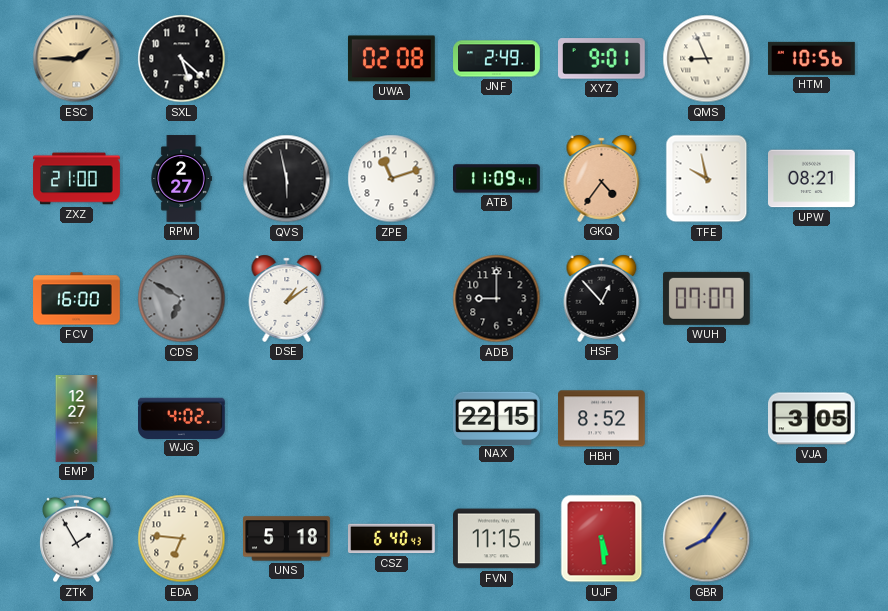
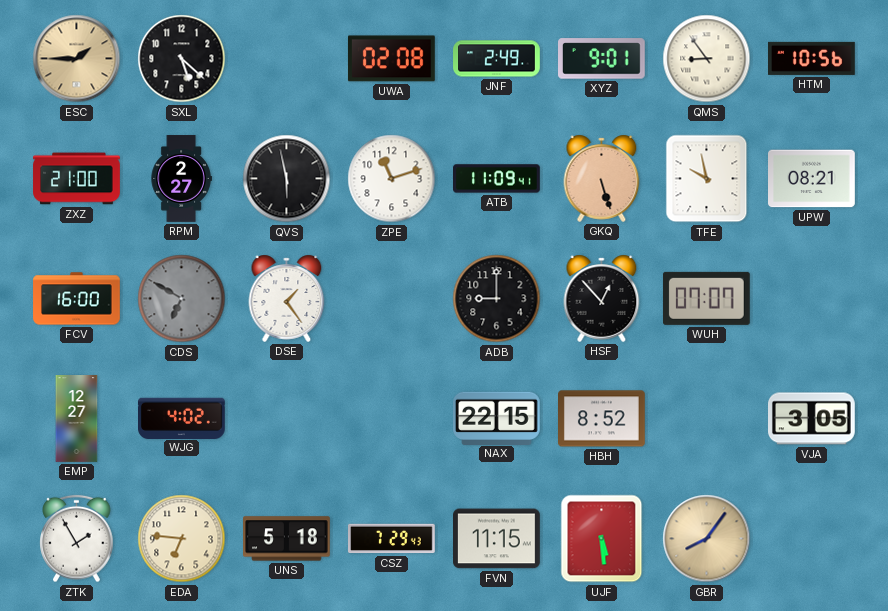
QMS: 8:56 -> 8:54 (707, 59)
GKQ: 4:36 -> 5:27 (602, 178)
DSE: 1:09 -> 1:24 (287, 298)
CSZ: 6:40 -> 7:29 (392, 539)
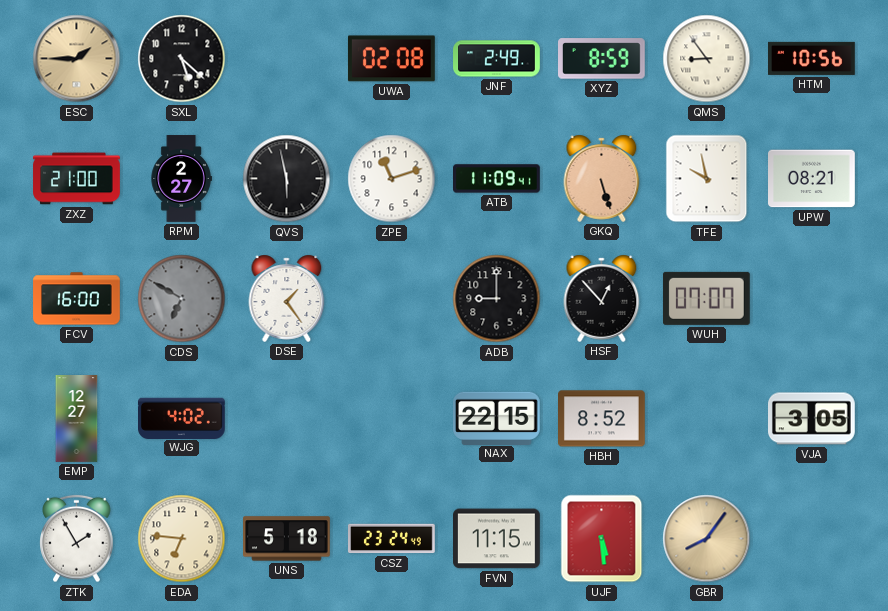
XYZ: 9:01 -> 8:59 (602, 59)
CSZ: 7:29 -> 23:24 (392, 539)
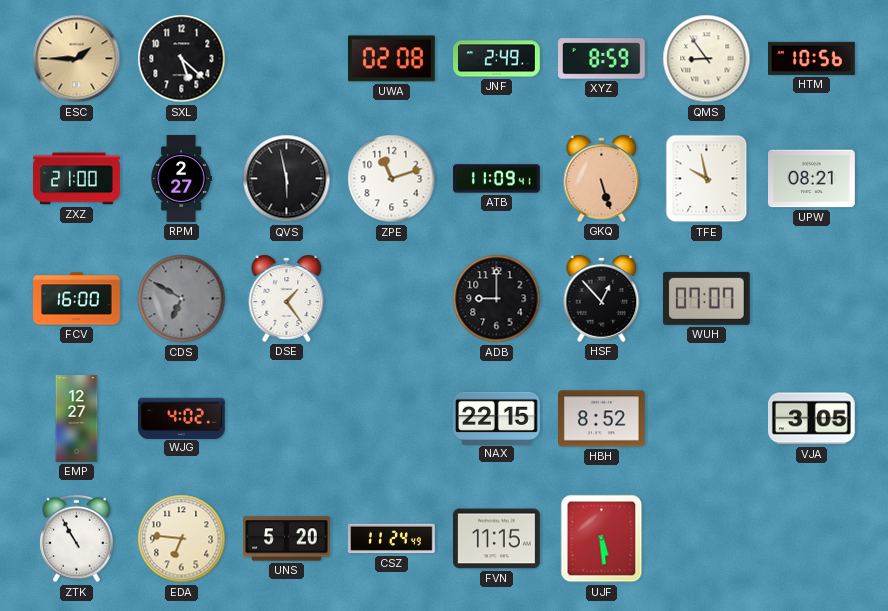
ZTK: 1:55 -> 10:55 (77, 539)
UNS: 5:18 -> 5:20 (287, 539)
CSZ: 23:24 -> 11:24 (392, 539)
GBR: 8:06 -> none (707, 539)
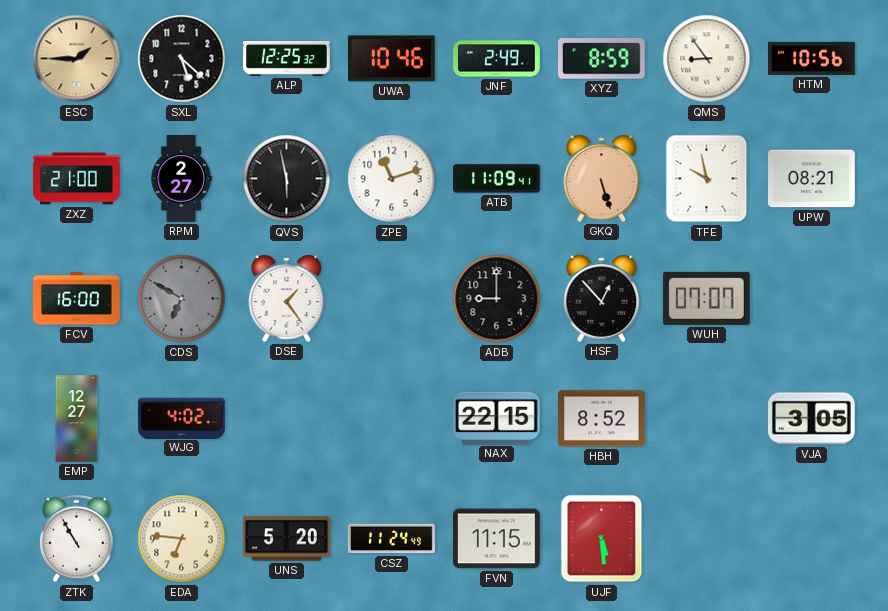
ALP: none -> 12:25 (287, 59)
UWA: 02:08 -> 10:46 (391, 59)
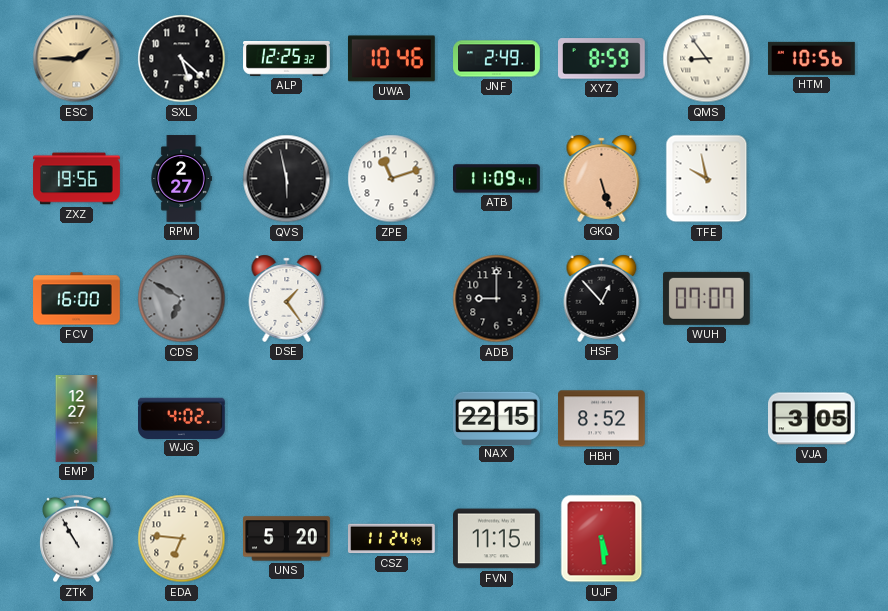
ZXZ: 21:00 -> 19:56 (77, 179)
UPW: 08:21 -> none (812, 179)
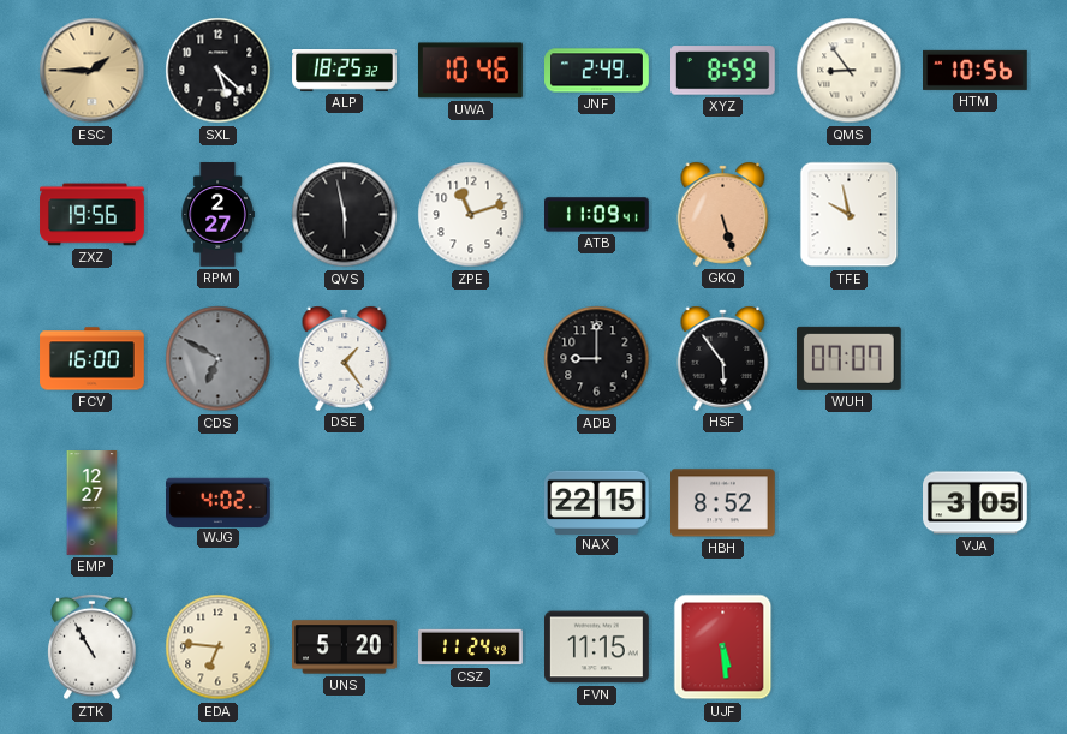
ALP: 12:25 -> 18:25 (345, 71)
HSF: 12:53 -> 5:54 (723, 358)
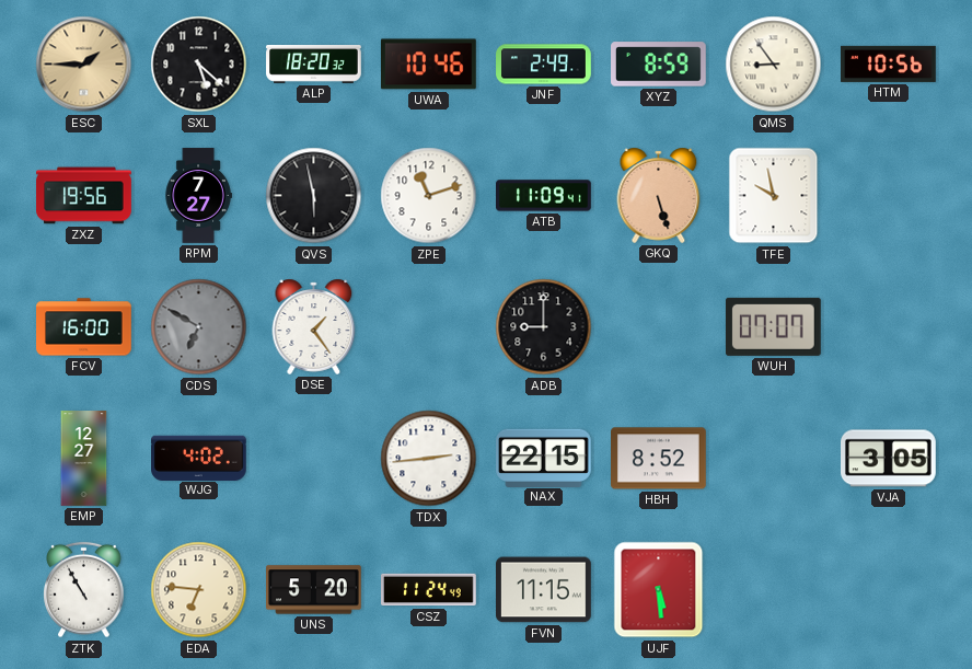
ALP: 18:25 -> 18:20 (314, 65)
RPM: 2:27 -> 7:27 (198, 196)
HSF: 5:54 -> none (723, 358)
TDX: none -> 2:44 (429, 459)
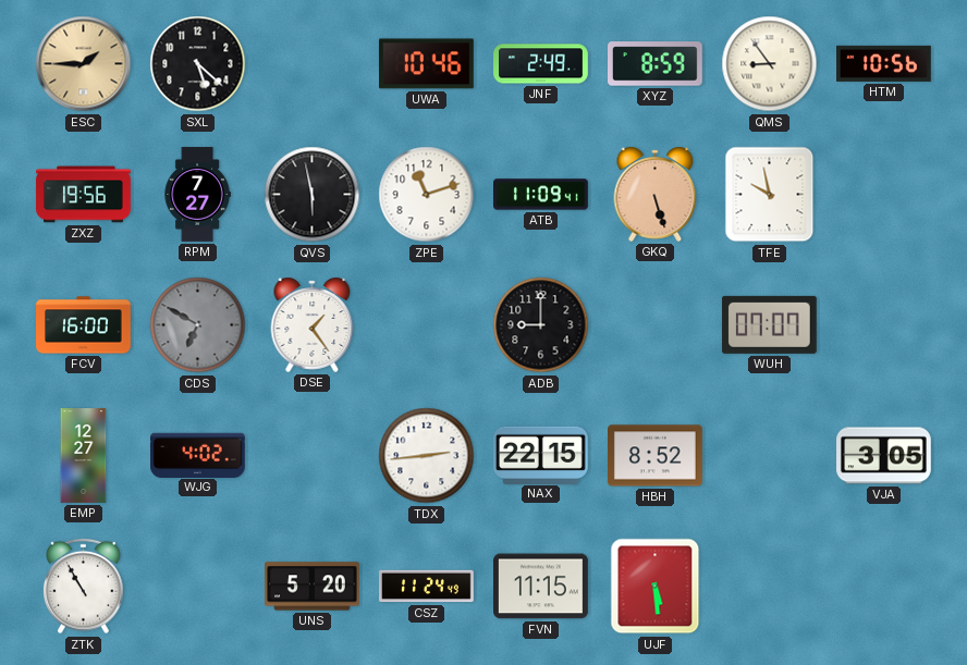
ALP: 18:20 -> none (314, 65)
EDA: 6:46 -> none (199, 590)
